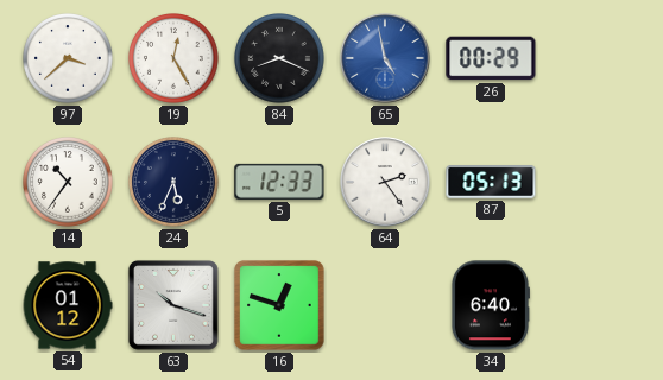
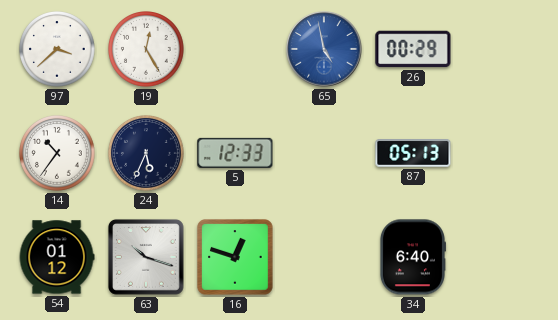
84: 8:19 -> none (280, 59)
64: 2:24 -> none (385, 182)
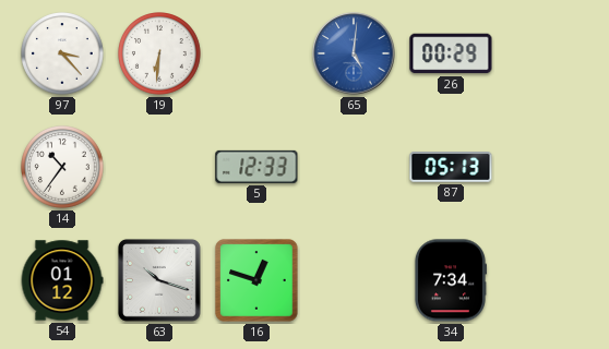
97: 3:38 -> 3:23 (63, 55)
19: 12:25 -> 6:31 (160, 55)
65: 4:58 -> 5:01 (354, 53)
24: 5:34 -> none (147, 154)
34: 6:40 -> 7:34 (450, 280)
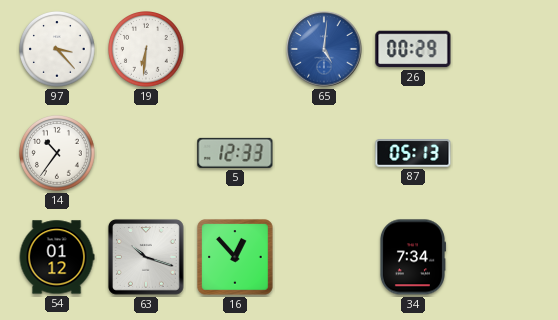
16: 12:48 -> 12:53 (235, 257)
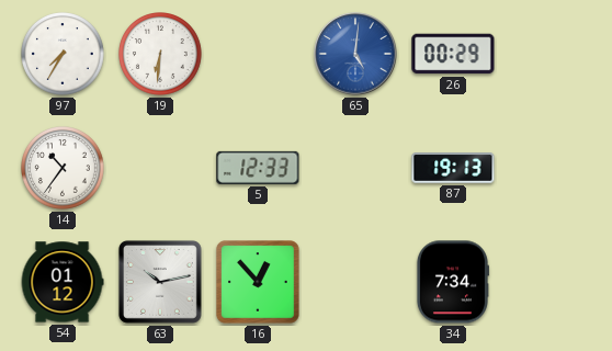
97: 3:23 -> 7:35 (64, 55)
87: 05:13 -> 19:13 (453, 169)
63: 10:18 -> 10:13 (160, 282)
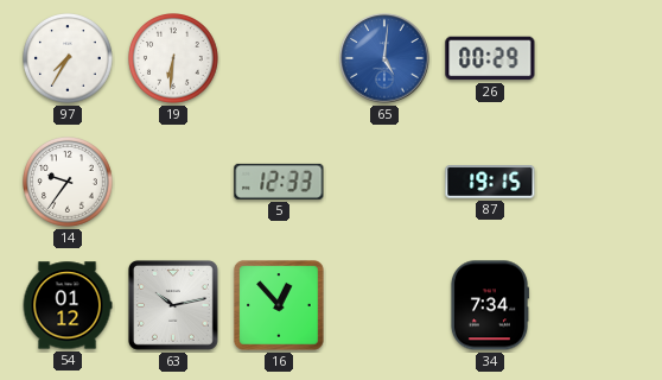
14: 10:36 -> 9:36 (69, 183)
87: 19:13 -> 19:15 (490, 183)
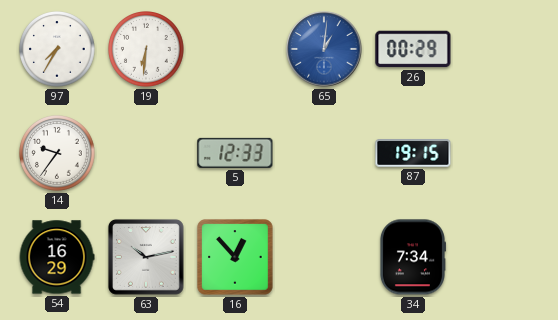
65: 5:01 -> 1:01 (324, 49)
54: 01:12 -> 16:29 (57, 257)
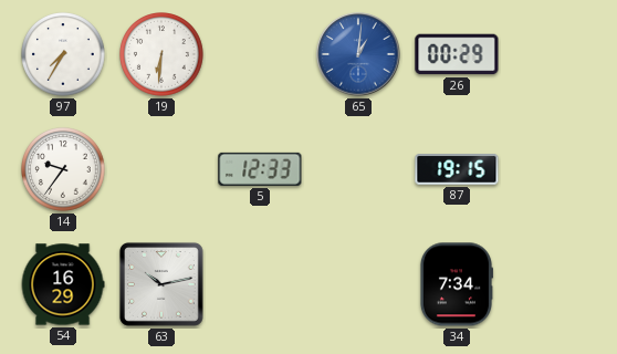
16: 12:53 -> none (235, 257)
